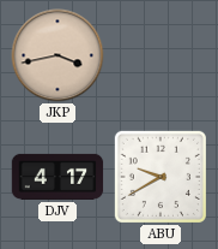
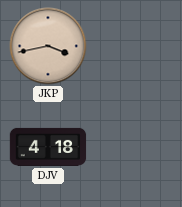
DJV: 4:17 -> 4:18 (48, 147)
ABU: 9:40 -> none (161, 177)
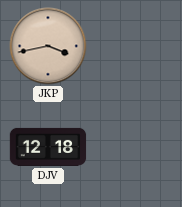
DJV: 4:18 -> 12:18 (48, 147)
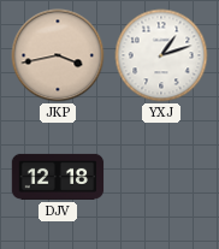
YXJ: none -> 1:12 (161, 55)
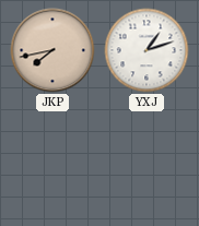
JKP: 3:43 -> 7:43 (52, 50)
DJV: 12:18 -> none (58, 177)
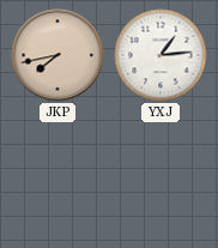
YXJ: 1:12 -> 1:14 (161, 55)
